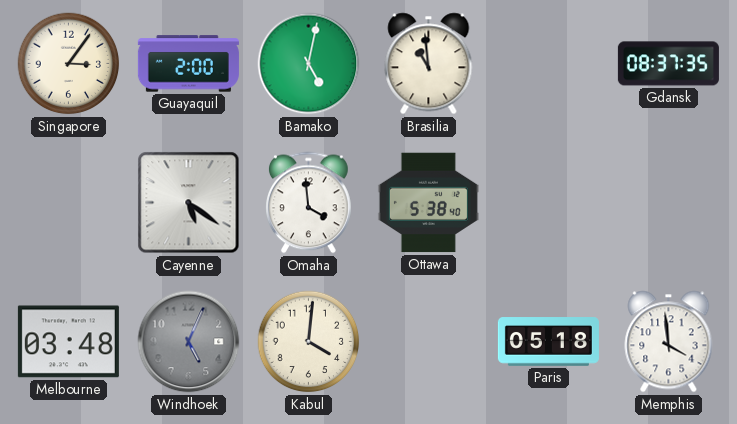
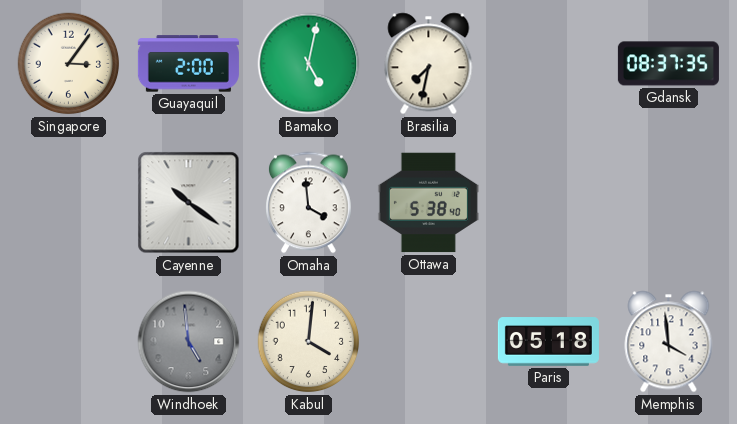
Brasilia: 10:59 -> 7:32 (429, 64)
Cayenne: 5:21 -> 10:21 (189, 203)
Melbourne: 03:48 -> none (68, 342)
Windhoek: 5:04 -> 4:59 (189, 342)
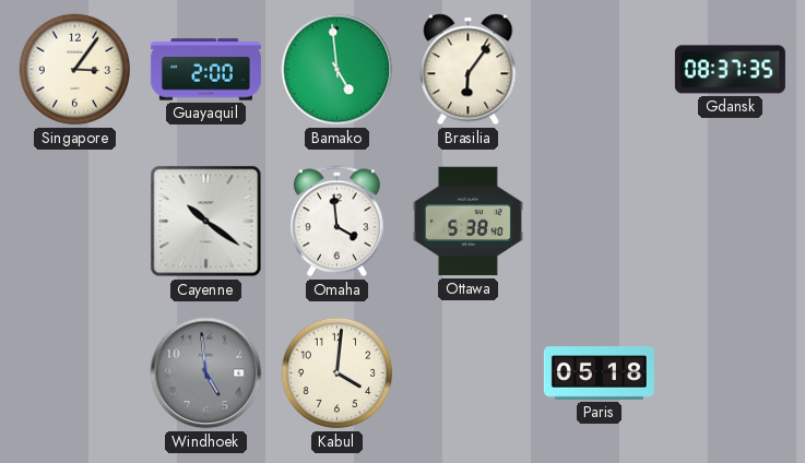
Bamako: 5:02 -> 4:59 (338, 70)
Brasilia: 7:32 -> 6:06 (469, 70)
Memphis: 3:59 -> none (669, 342)
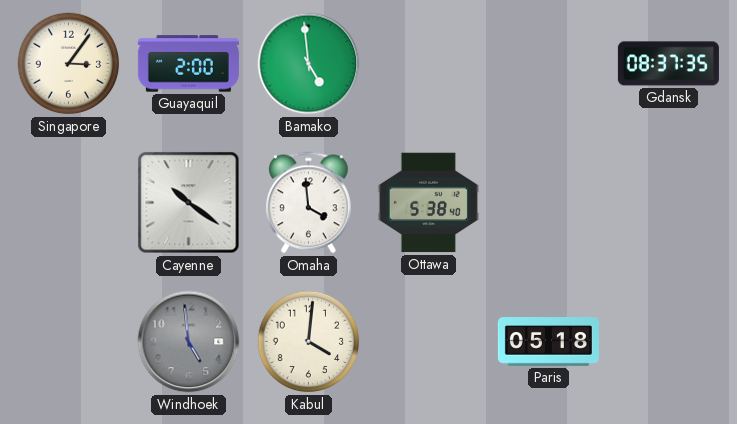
Brasilia: 6:06 -> none (469, 70)
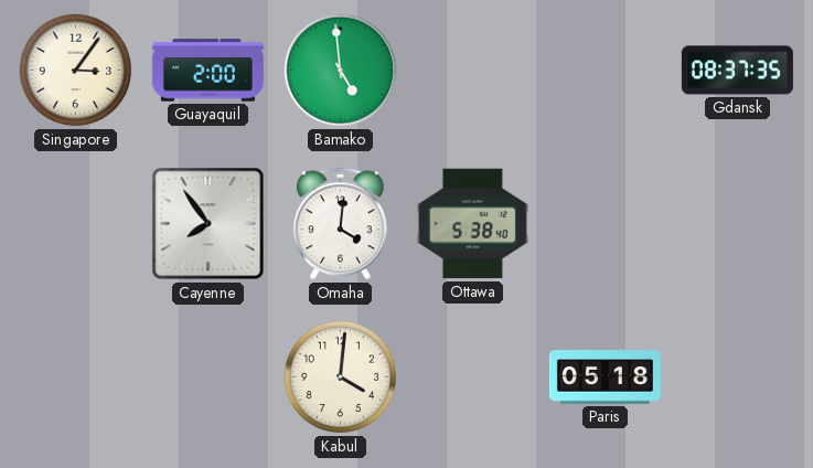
Cayenne: 10:21 -> 7:54 (208, 224)
Omaha: 3:59 -> 4:01 (341, 224)
Windhoek: 4:59 -> none (189, 342)
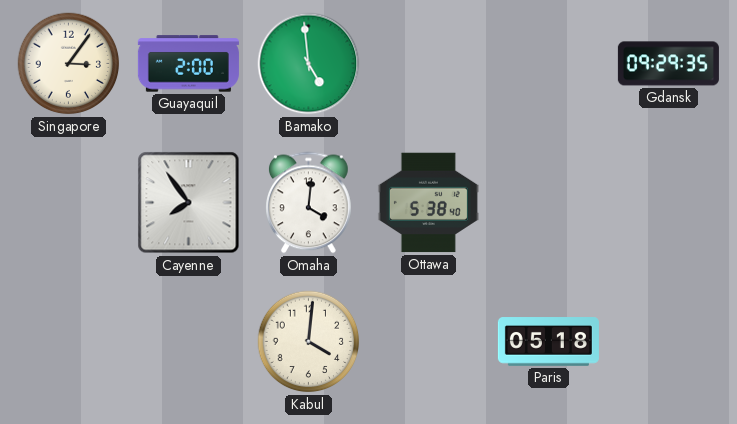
Gdansk: 08:37 -> 09:29 (668, 64)
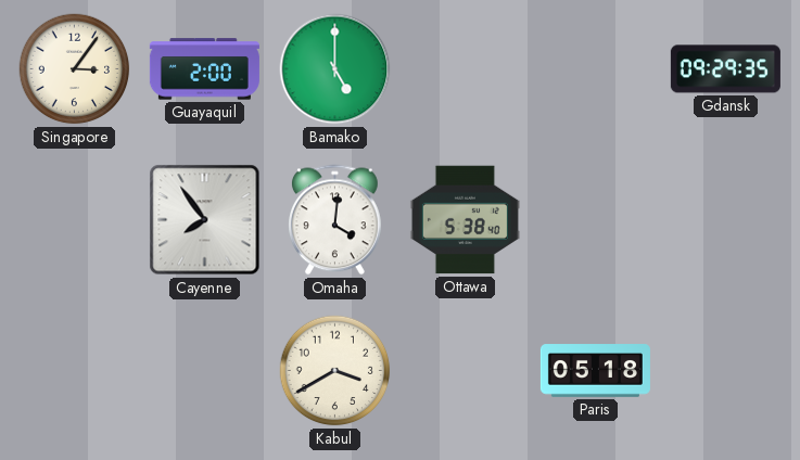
Bamako: 4:59 -> 5:00 (335, 69)
Kabul: 4:01 -> 3:40 (335, 371)
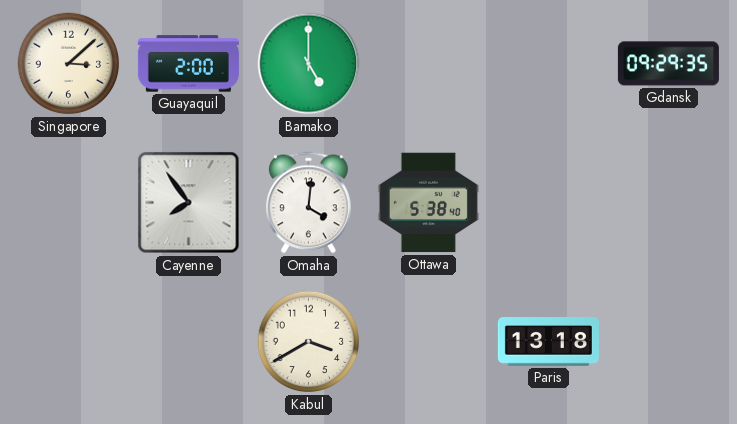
Singapore: 3:06 -> 3:08 (69, 64)
Paris: 05:18 -> 13:18 (548, 342)
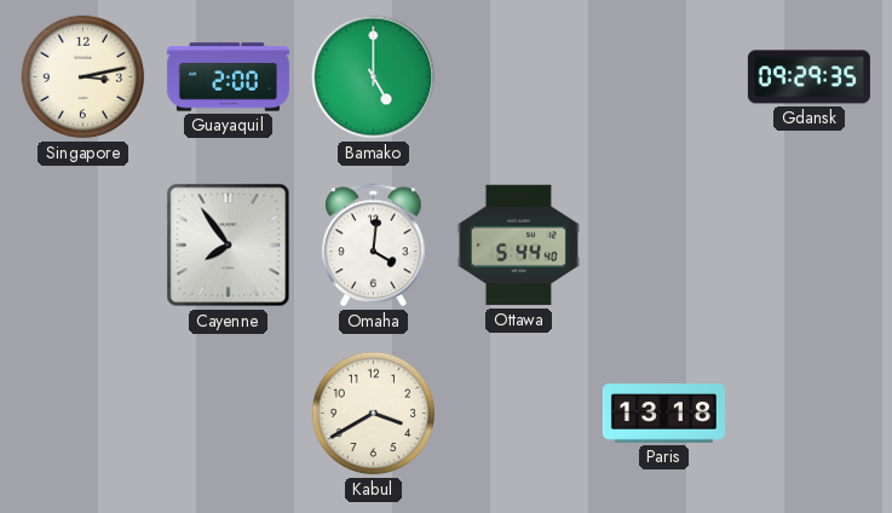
Singapore: 3:08 -> 3:13 (84, 77)
Ottawa: 5:38 -> 5:44 (518, 246)
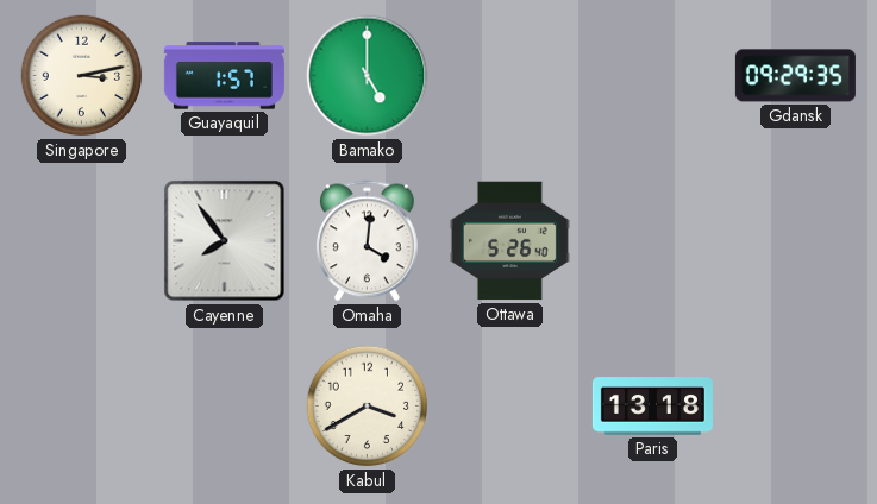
Guayaquil: 2:00 -> 1:57 (224, 76)
Ottawa: 5:44 -> 5:26 (509, 241)
